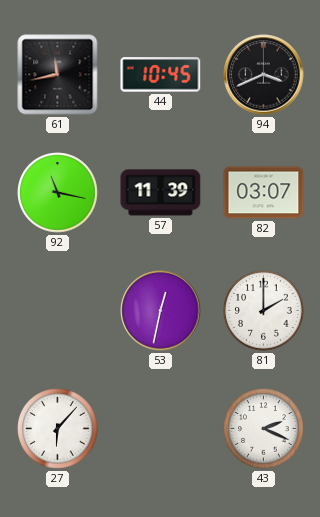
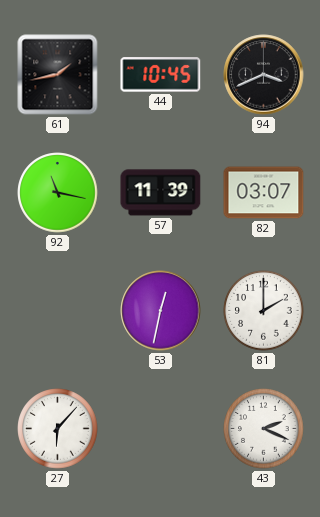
61: 11:43 -> 1:43 (58, 75)
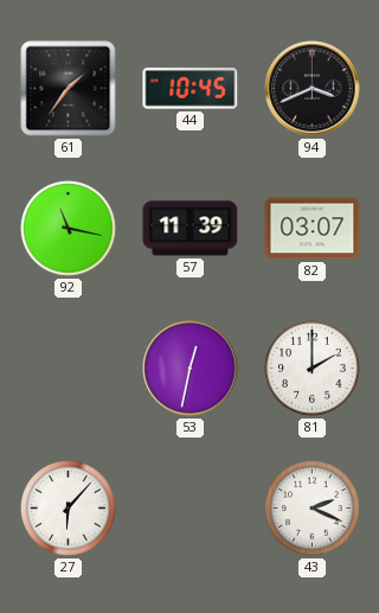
61: 1:43 -> 1:36 (69, 89)
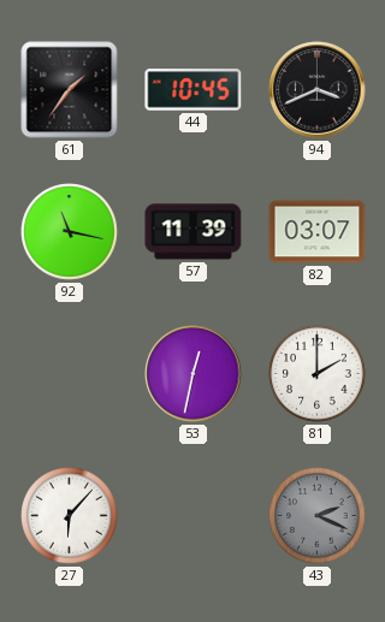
43 dial: white -> grey (318, 516)
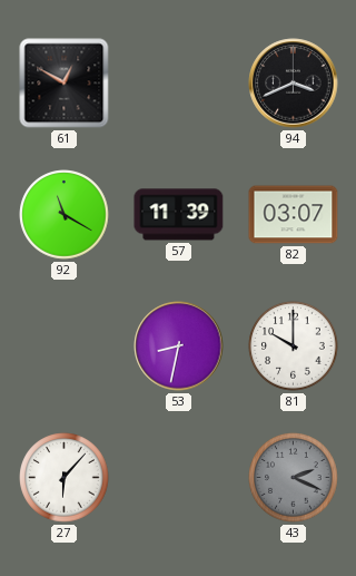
61: 1:36 -> 12:50 (65, 84)
44: 10:45 -> none (194, 90)
92: 11:17 -> 11:20 (65, 215)
53: 12:32 -> 8:32 (179, 346)
81: 2:00 -> 10:00 (294, 346)
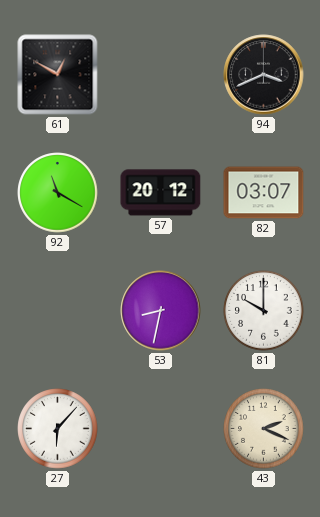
57: 11:39 -> 20:12 (161, 193)
43 dial: grey -> cream (264, 429)
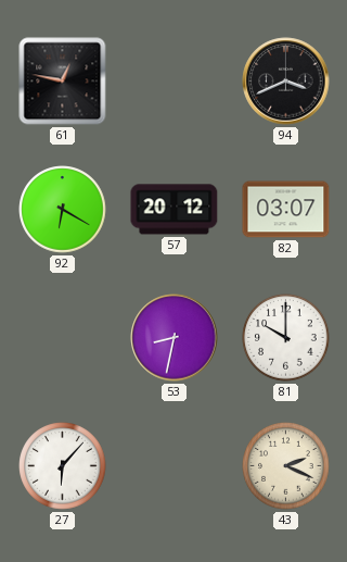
61: 12:50 -> 12:47 (63, 82)
92: 11:20 -> 6:20 (63, 210)
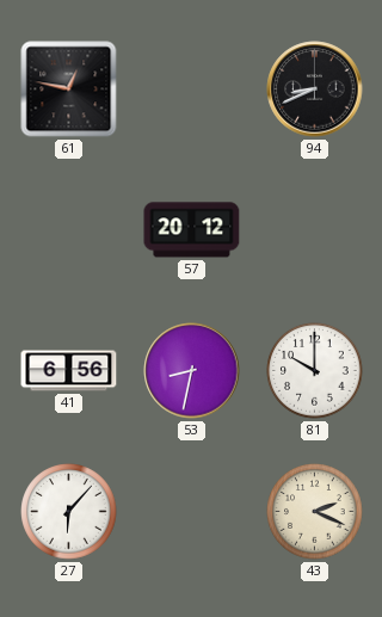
94: 3:41 -> 8:41 (315, 90)
92: 6:20 -> none (63, 210)
82: 03:07 -> none (286, 210)
41: none -> 6:56 (69, 371)
